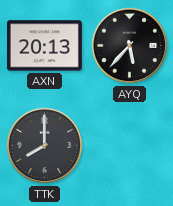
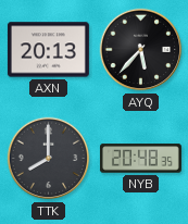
NYB: none -> 20:48 (140, 159)
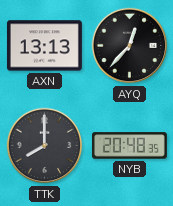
AXN: 20:13 -> 13:13 (44, 46)
AYQ: 5:37 -> 12:37 (130, 46)
